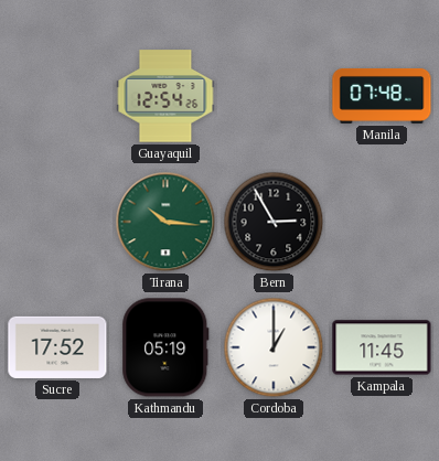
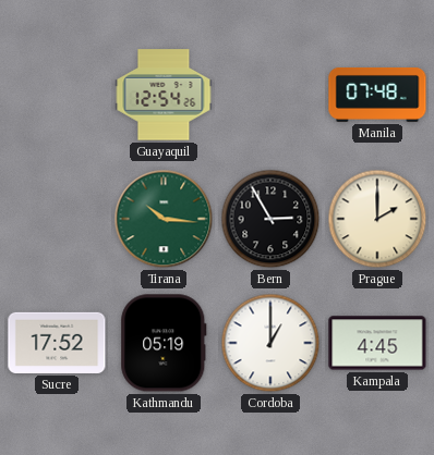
Prague: none -> 2:00 (377, 219)
Kampala: 11:45 -> 4:45 (377, 343)
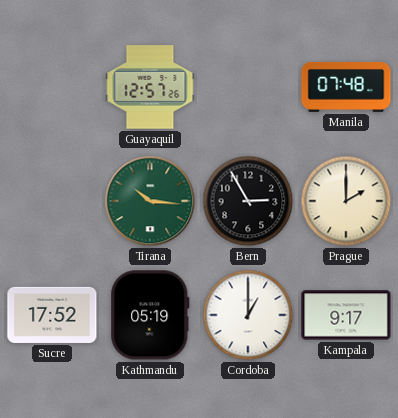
Guayaquil: 12:54 -> 12:57 (150, 87)
Kampala: 4:45 -> 9:17 (346, 315)
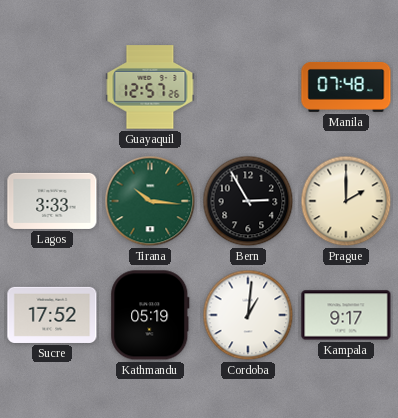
Lagos: none -> 3:33 (52, 201)
Cordoba: 1:00 -> 1:01 (248, 315)
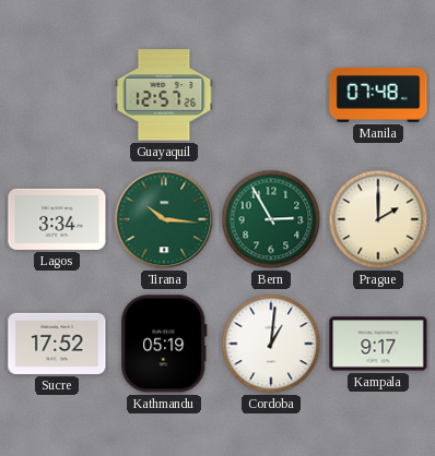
Lagos: 3:33 -> 3:34 (57, 219)
Bern dial: black -> green (271, 219)
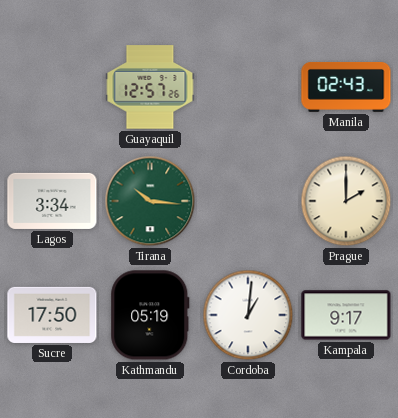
Manila: 07:48 -> 02:43 (346, 87)
Bern: 2:55 -> none (271, 219)
Sucre: 17:52 -> 17:50 (52, 315)
